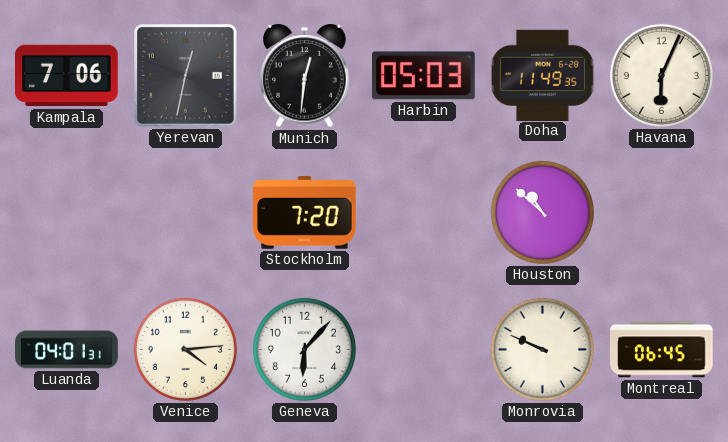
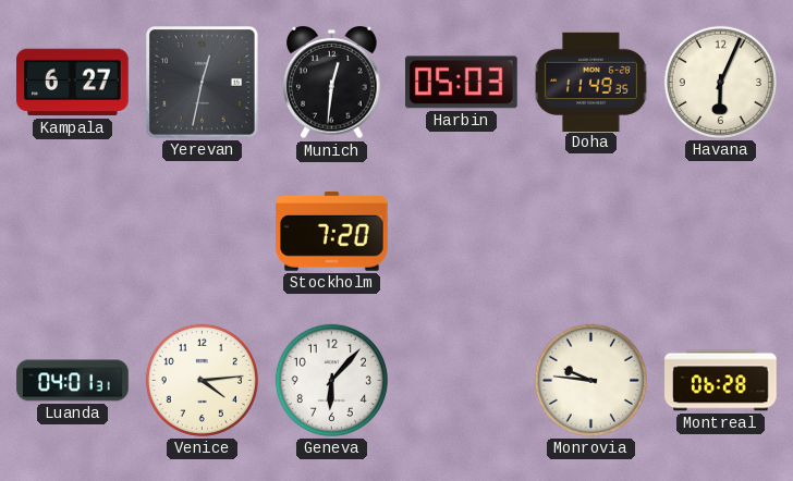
Kampala: 7:06 -> 6:27 (73, 83)
Houston: 10:52 -> none (542, 212)
Monrovia: 9:49 -> 9:46 (590, 380)
Montreal: 06:45 -> 06:28 (721, 381)
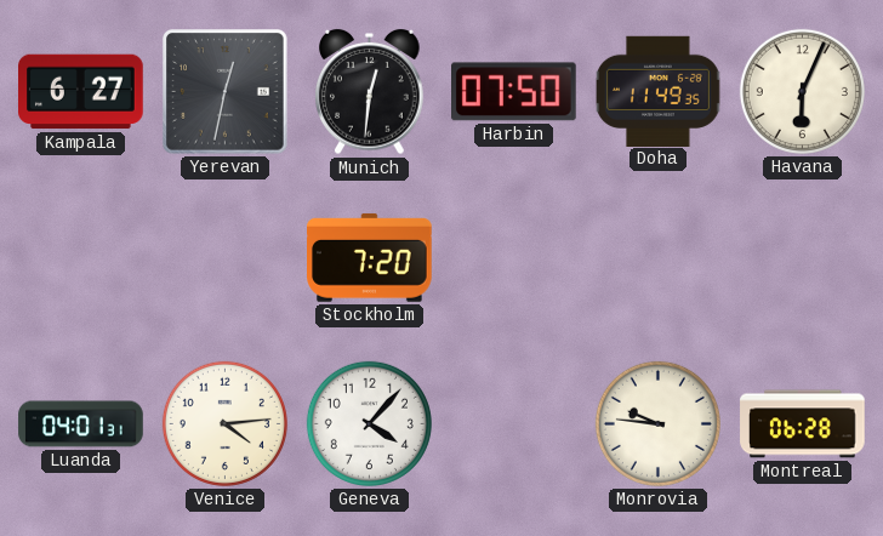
Harbin: 05:03 -> 07:50 (514, 92)
Geneva: 6:07 -> 4:07 (369, 423)
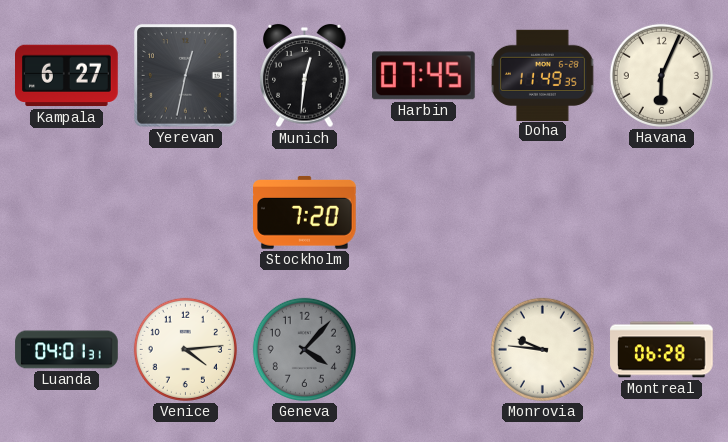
Harbin: 07:50 -> 07:45 (424, 76)
Geneva dial: white -> grey (304, 349)
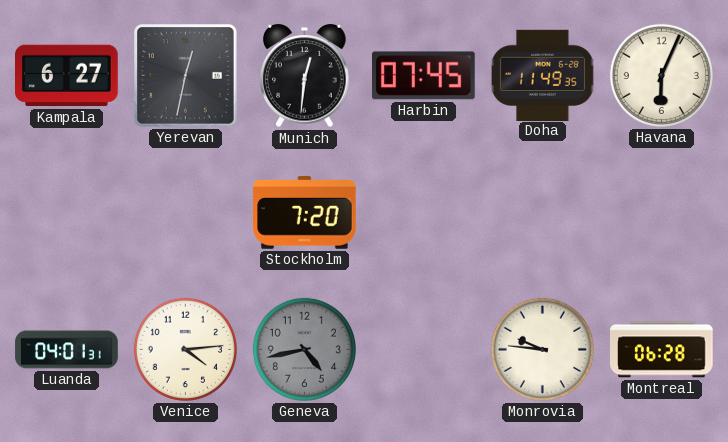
Geneva: 4:07 -> 4:43 (304, 349)
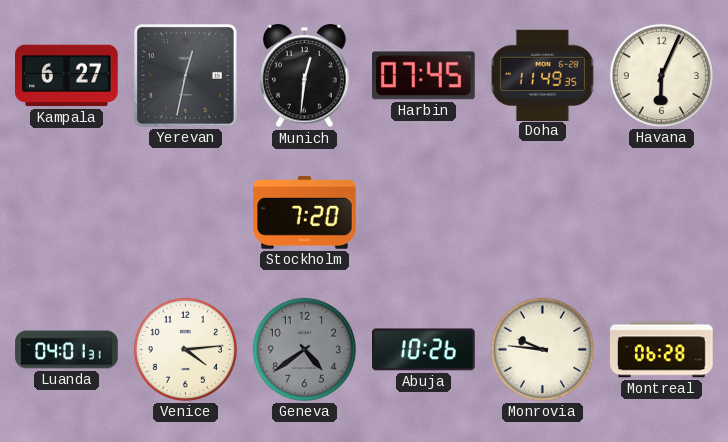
Geneva: 4:43 -> 4:39 (304, 349)
Abuja: none -> 10:26 (424, 350)
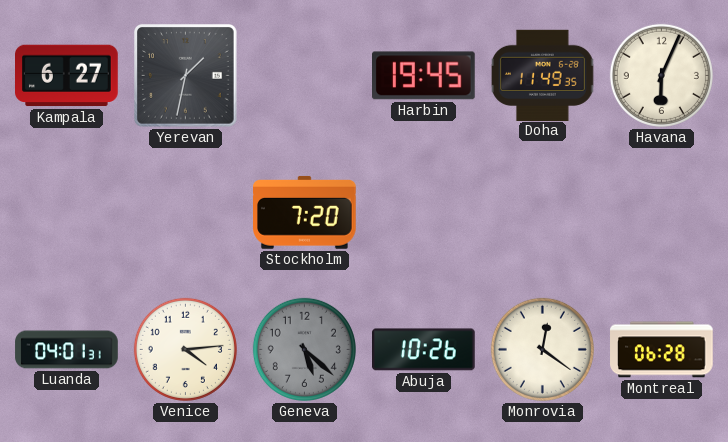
Yerevan: 12:32 -> 1:32 (186, 76)
Munich: 12:31 -> none (305, 76)
Harbin: 07:45 -> 19:45 (424, 76)
Geneva: 4:39 -> 5:22 (304, 349)
Monrovia: 9:46 -> 12:21 (542, 349)
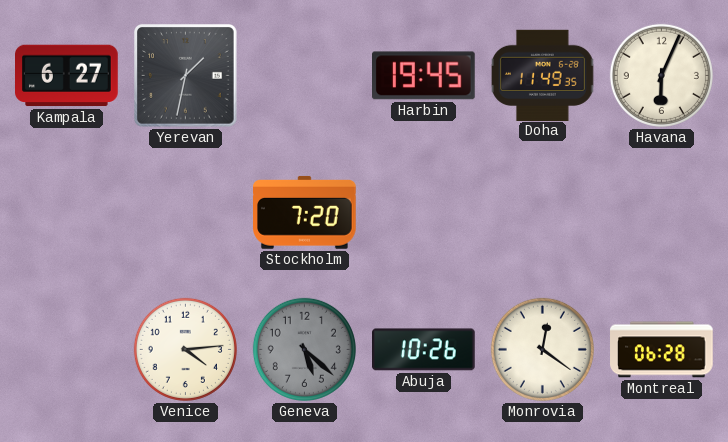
Luanda: 04:01 -> none (67, 350)
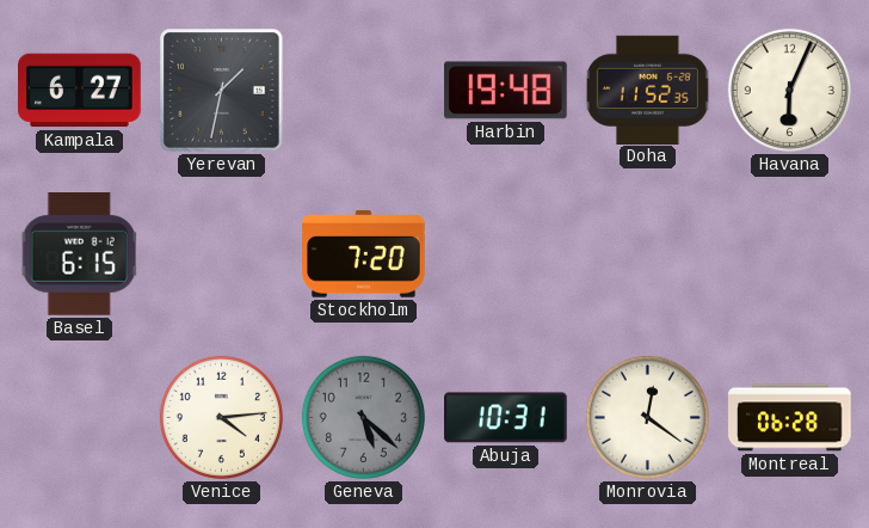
Harbin: 19:45 -> 19:48 (506, 91)
Doha: 11:49 -> 11:52 (648, 90)
Basel: none -> 6:15 (80, 254)
Abuja: 10:26 -> 10:31 (506, 418)
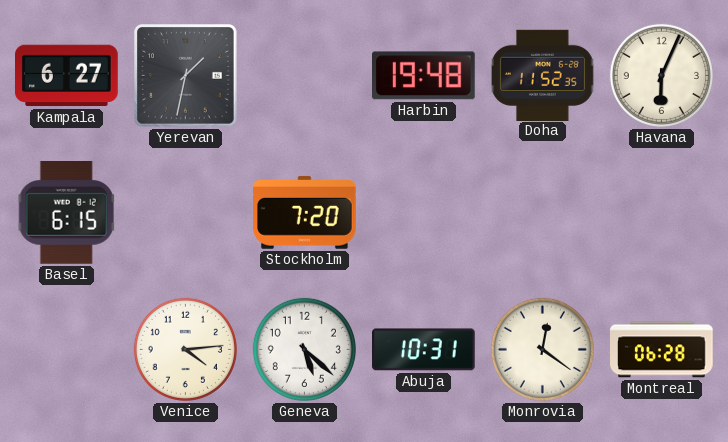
Geneva dial: grey -> white (304, 349)
